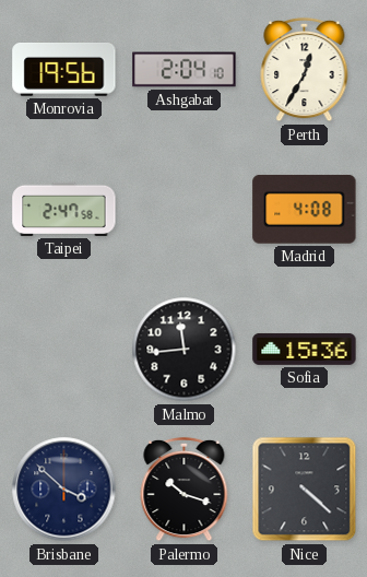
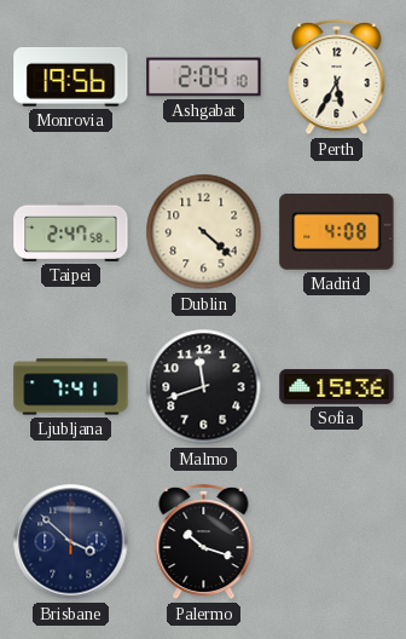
Perth: 12:35 -> 5:35 (337, 77)
Dublin: none -> 4:22 (204, 232)
Ljubljana: none -> 7:41 (71, 387)
Malmo: 11:44 -> 11:42 (204, 387)
Nice: 4:22 -> none (305, 490)
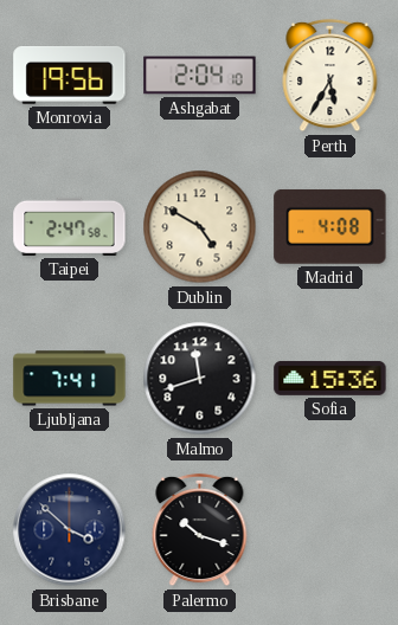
Dublin: 4:22 -> 4:50 (200, 227)
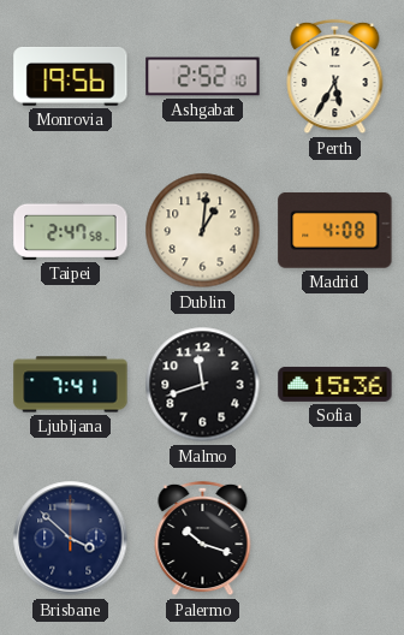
Ashgabat: 2:04 -> 2:52 (203, 77)
Dublin: 4:50 -> 1:01 (203, 231)
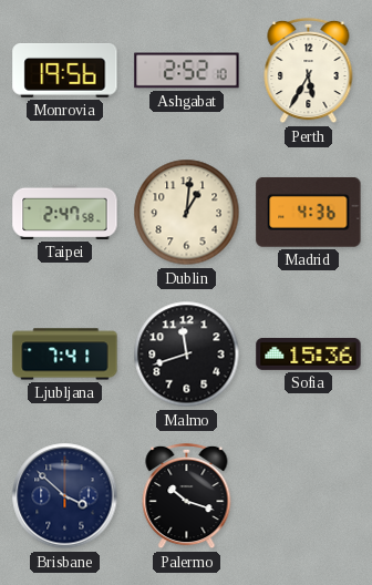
Madrid: 4:08 -> 4:36 (309, 212)
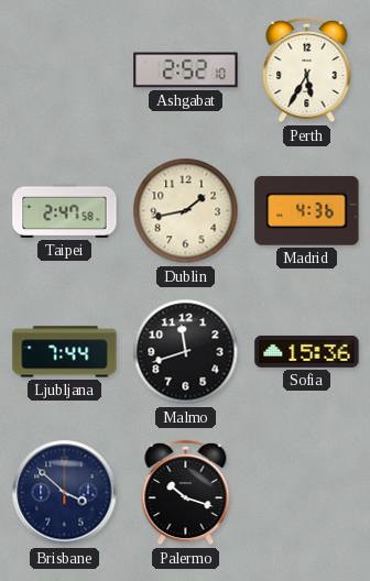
Monrovia: 19:56 -> none (65, 71)
Dublin: 1:01 -> 1:43 (186, 211)
Ljubljana: 7:41 -> 7:44 (65, 352)
